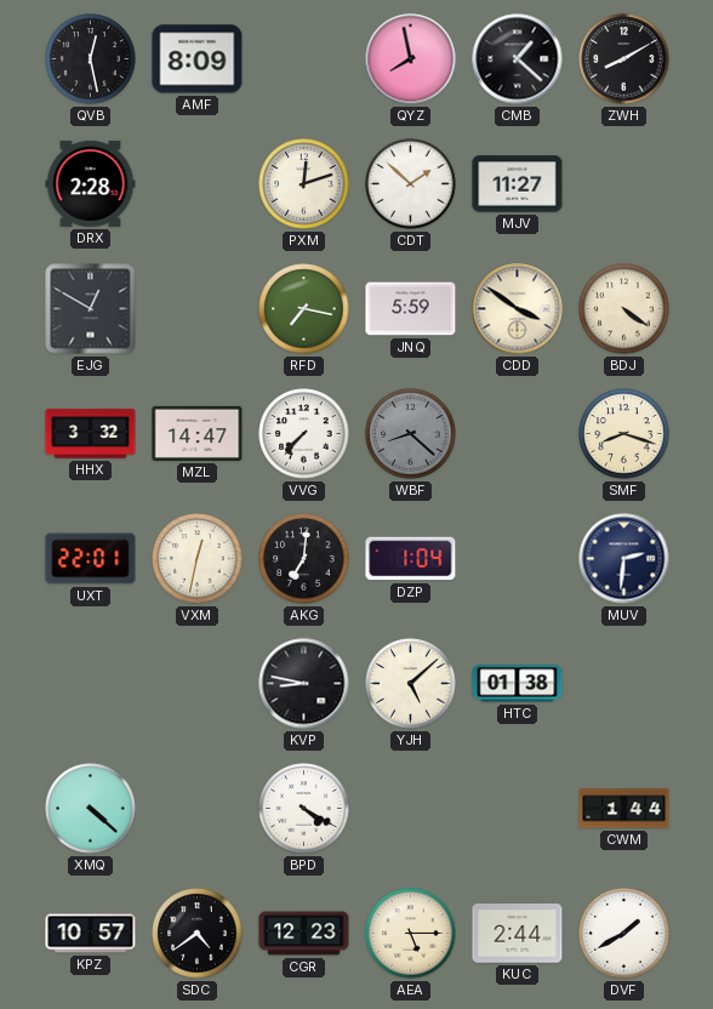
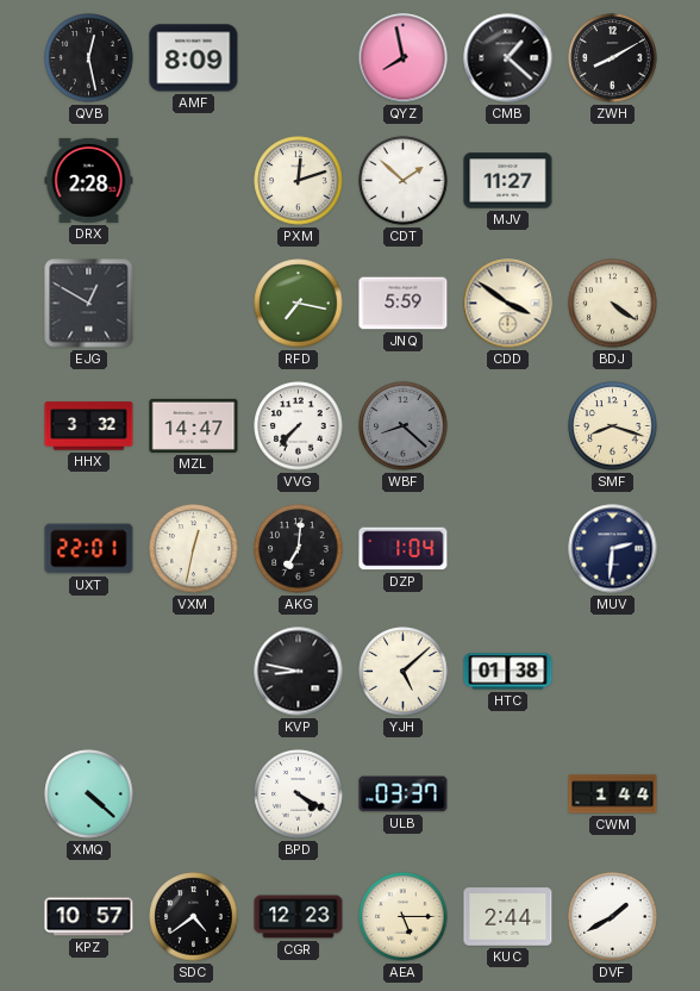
ULB: none -> 03:37 (404, 794)
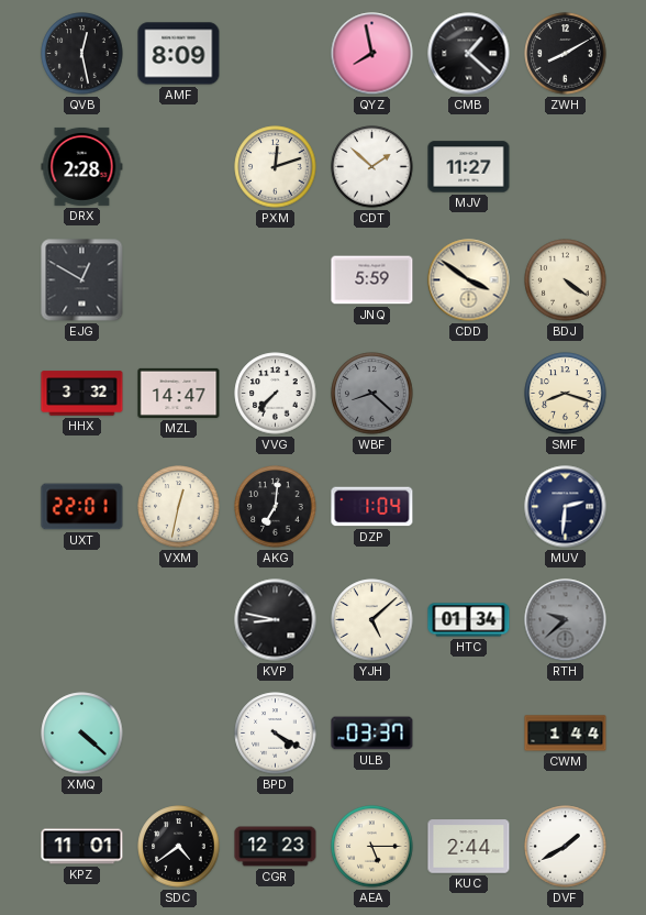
RFD: 7:17 -> none (299, 304)
HTC: 01:38 -> 01:34 (469, 620)
RTH: none -> 9:38 (566, 620)
KPZ: 10:57 -> 11:01 (82, 847)
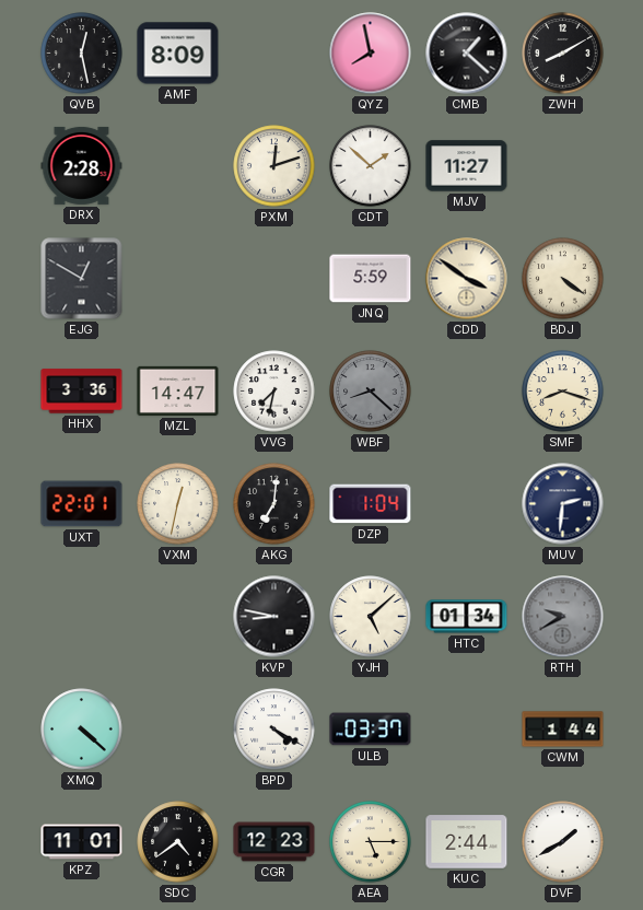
HHX: 3:32 -> 3:36 (82, 392)
VVG: 7:37 -> 7:32 (274, 392)
RTH: 9:38 -> 9:40 (563, 617)
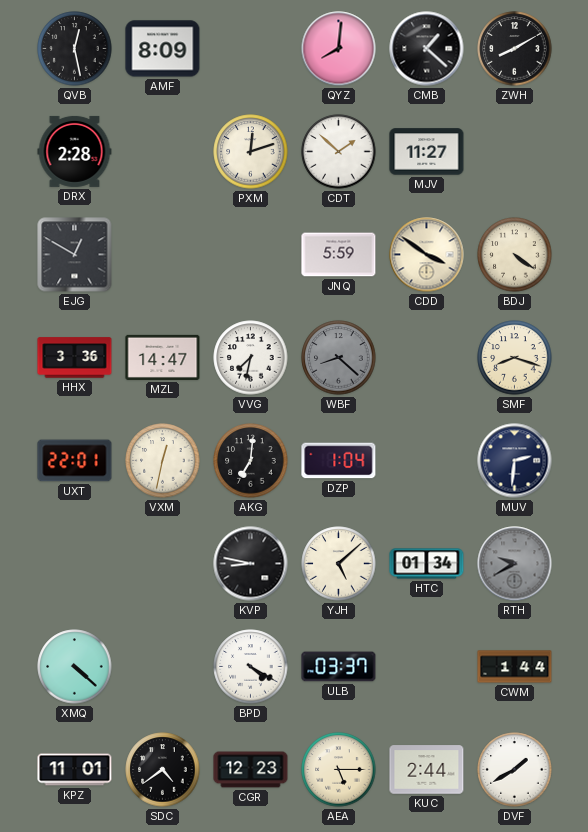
QYZ: 7:58 -> 8:01 (339, 49)
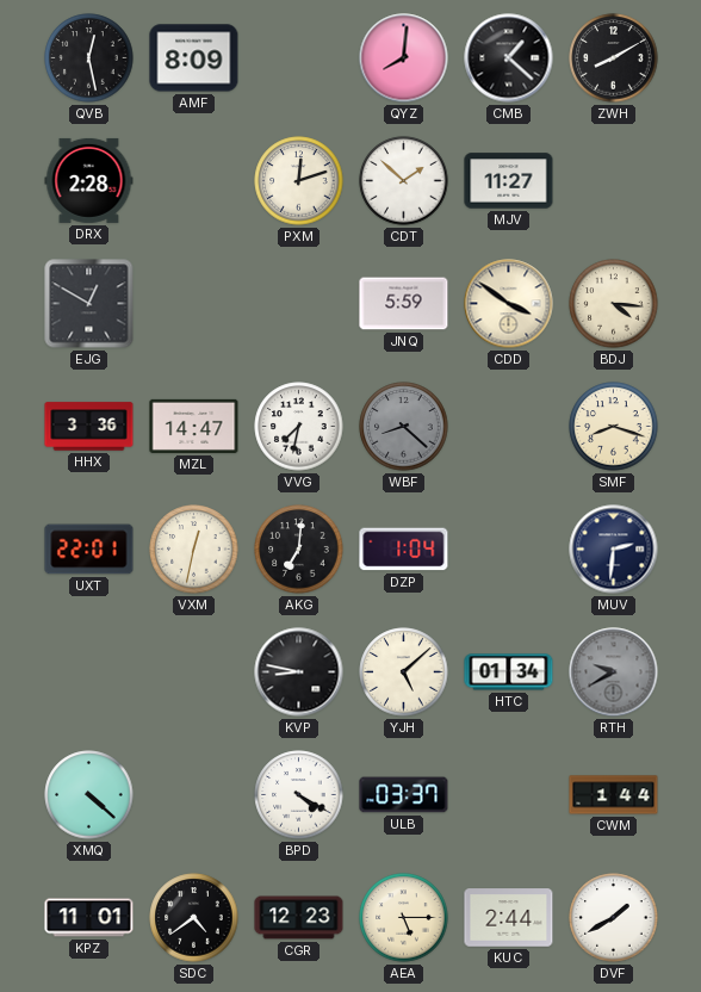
BDJ: 4:21 -> 4:16 (614, 304)
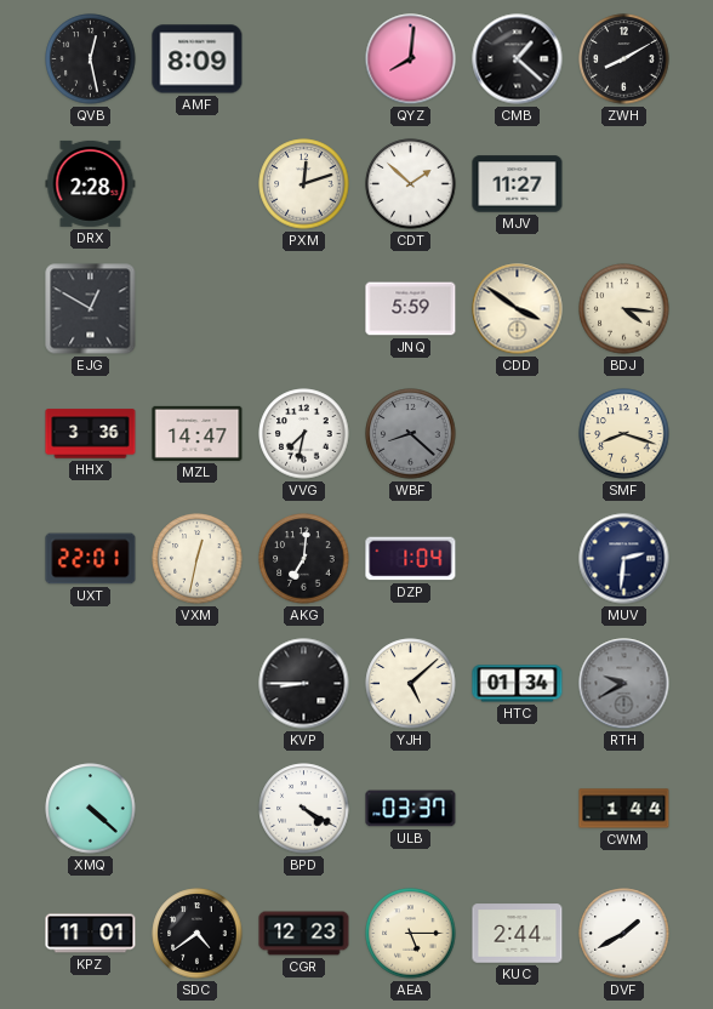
KVP: 8:47 -> 8:45 (304, 684)
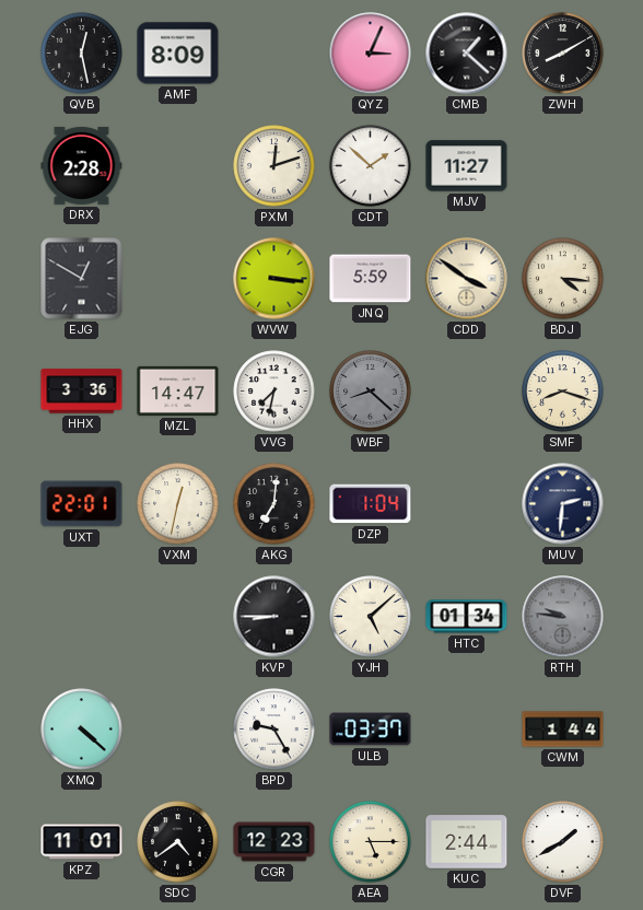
QYZ: 8:01 -> 3:04 (371, 54)
WVW: none -> 3:16 (274, 279)
RTH: 9:40 -> 9:46 (563, 617)
BPD: 4:20 -> 9:25 (274, 730)
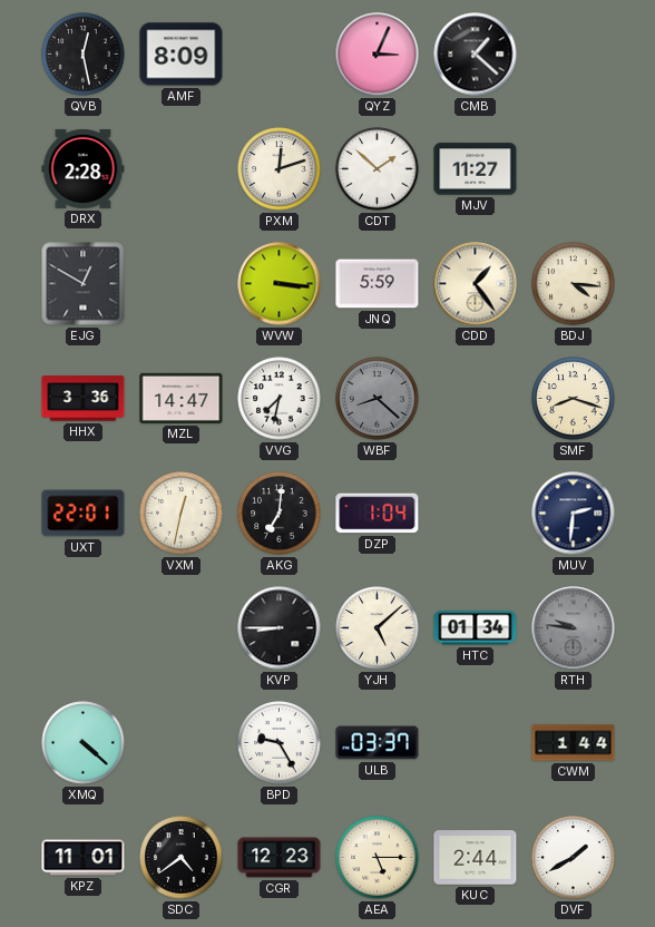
ZWH: 8:10 -> none (563, 54)
CDD: 3:51 -> 1:24 (476, 284)
